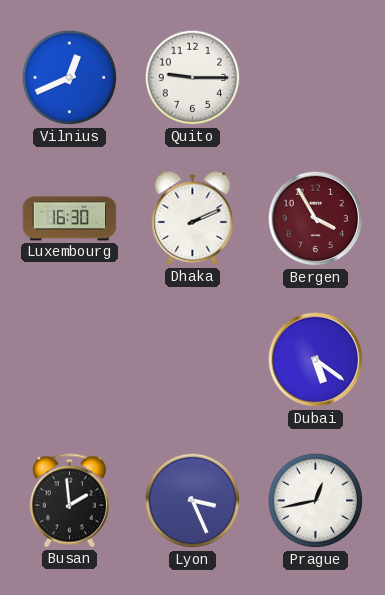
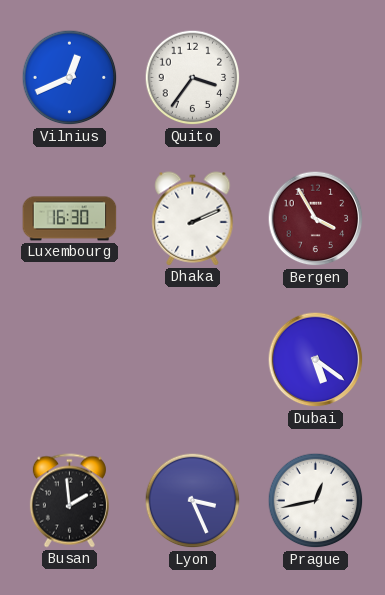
Quito: 9:15 -> 3:36 (193, 78)
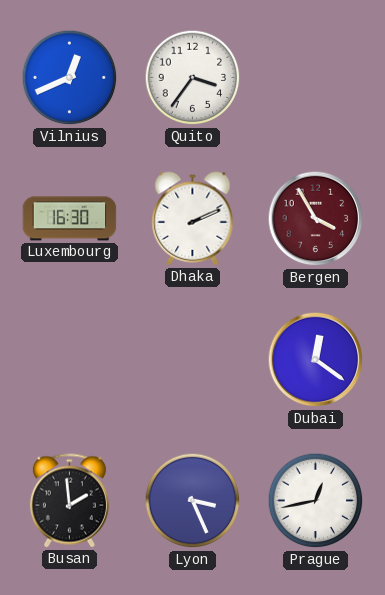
Dubai: 5:21 -> 12:21 (316, 360)
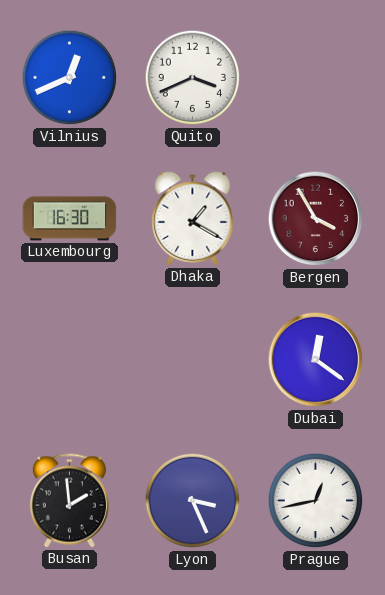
Quito: 3:36 -> 3:41 (193, 78)
Dhaka: 2:11 -> 1:20 (193, 219)
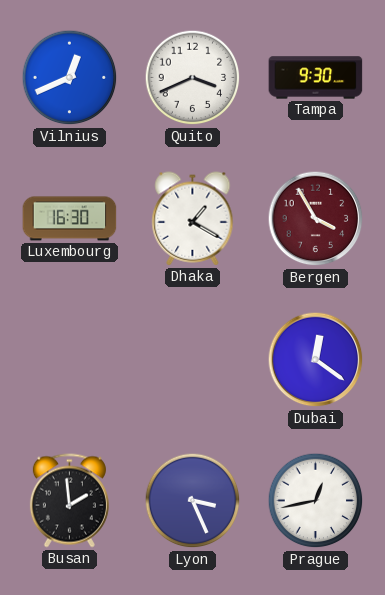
Tampa: none -> 9:30 (316, 78)
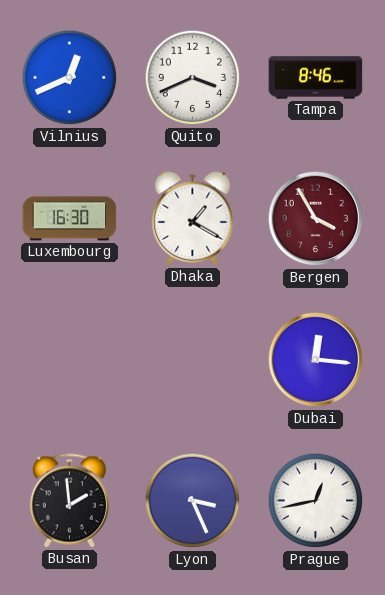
Tampa: 9:30 -> 8:46 (316, 78)
Dubai: 12:21 -> 12:16 (316, 360)
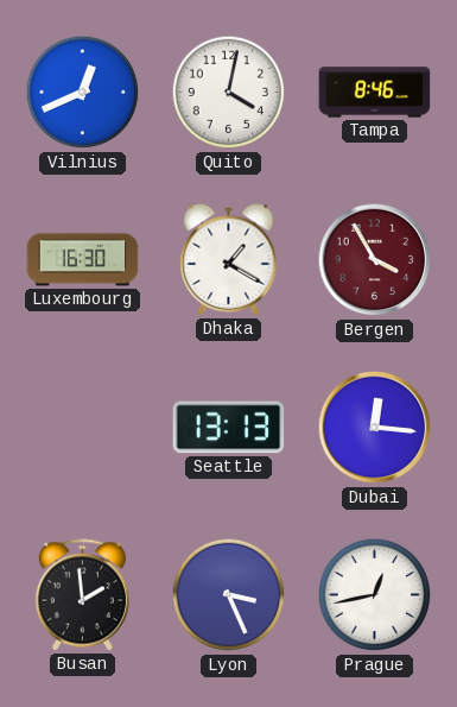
Quito: 3:41 -> 4:02 (229, 93)
Seattle: none -> 13:13 (229, 428)
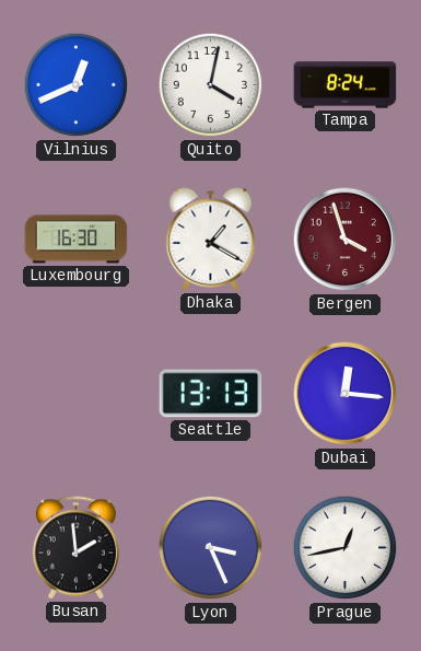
Tampa: 8:46 -> 8:24 (346, 85)
Bergen: 3:55 -> 3:57 (346, 240)
